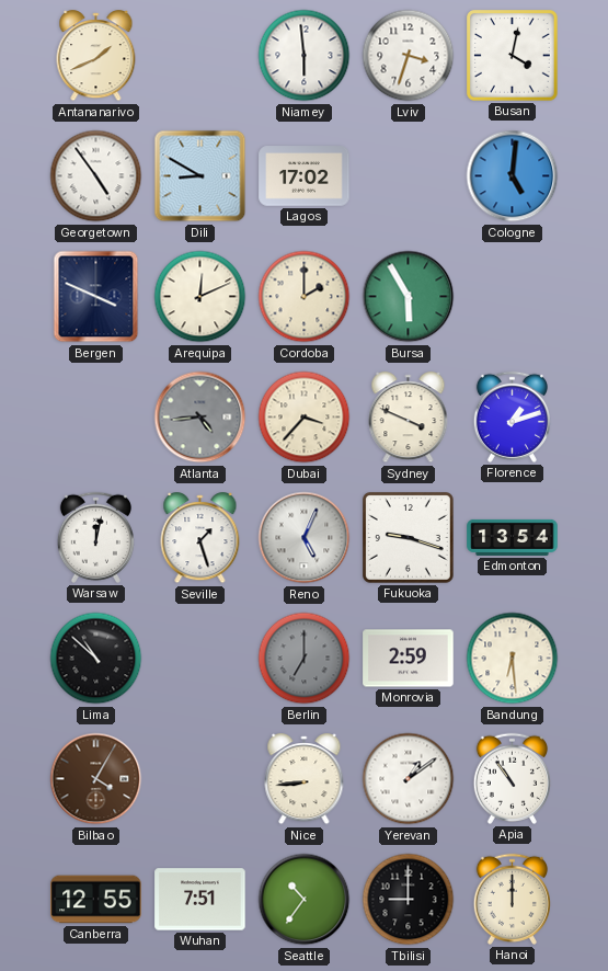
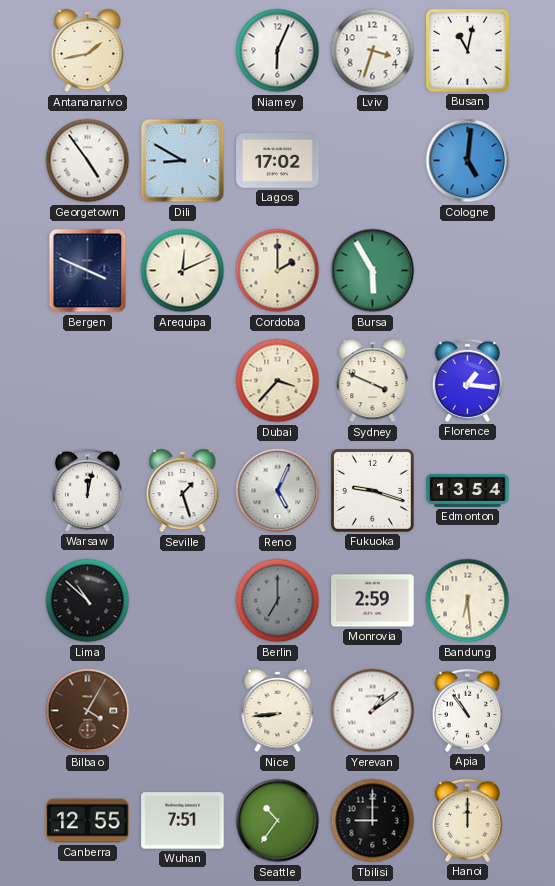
Antananarivo: 1:41 -> 1:43 (88, 51)
Niamey: 5:59 -> 6:04 (278, 51)
Busan: 4:02 -> 11:02 (468, 51)
Atlanta: 4:44 -> none (200, 418)
Florence: 1:12 -> 1:16 (467, 380)
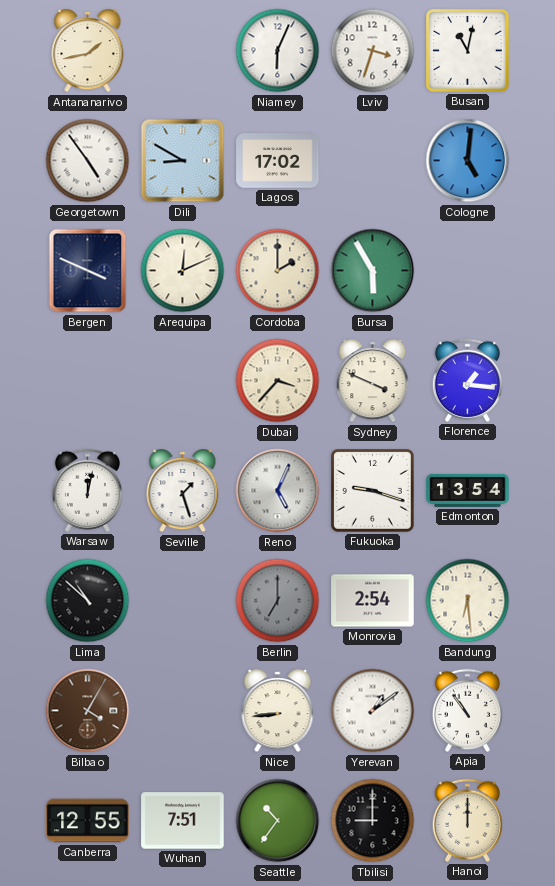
Monrovia: 2:59 -> 2:54 (373, 601)
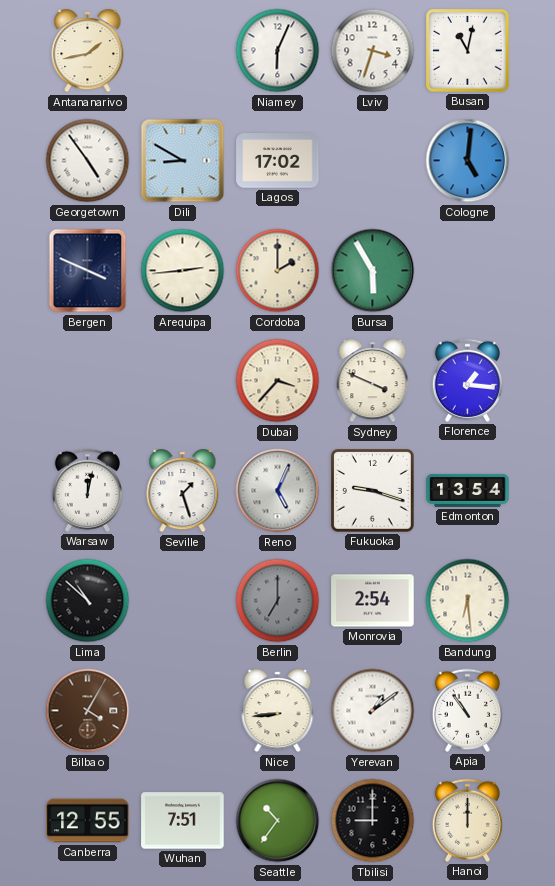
Arequipa: 12:11 -> 2:44 (183, 271)
